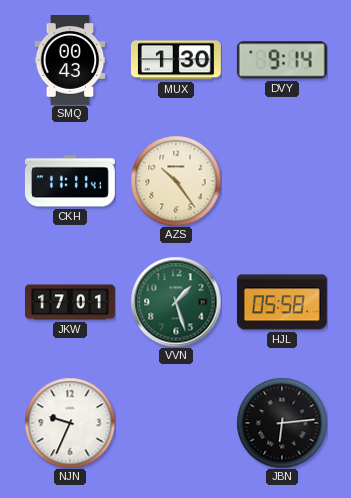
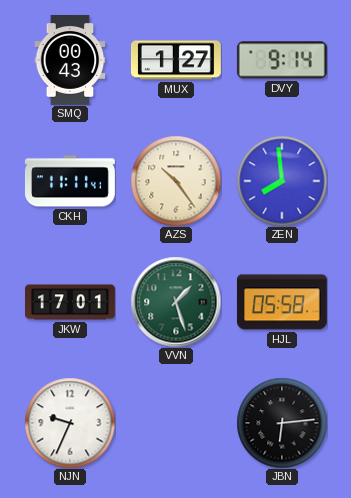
MUX: 1:30 -> 1:27 (176, 60)
ZEN: none -> 7:59 (282, 181)
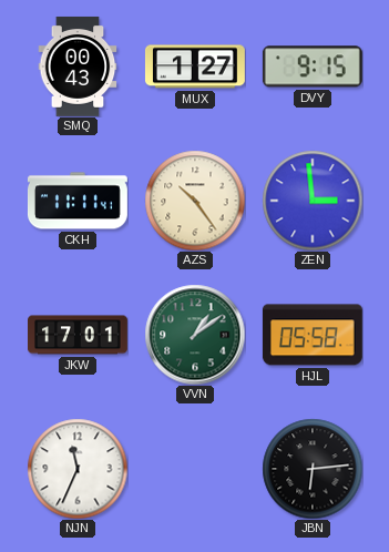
DVY: 9:14 -> 9:15 (313, 67)
ZEN: 7:59 -> 2:59 (313, 201)
VVN: 1:27 -> 1:09 (195, 335)
NJN: 9:34 -> 11:34 (78, 469)
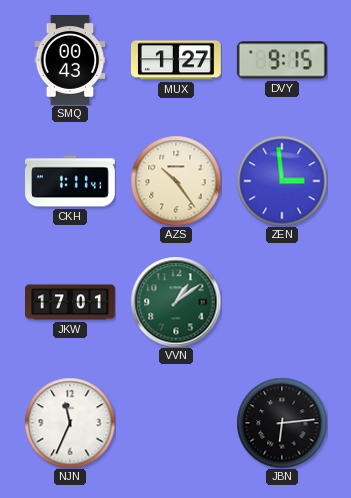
CKH: 11:11 -> 1:11 (70, 181)
HJL: 05:58 -> none (313, 335)
